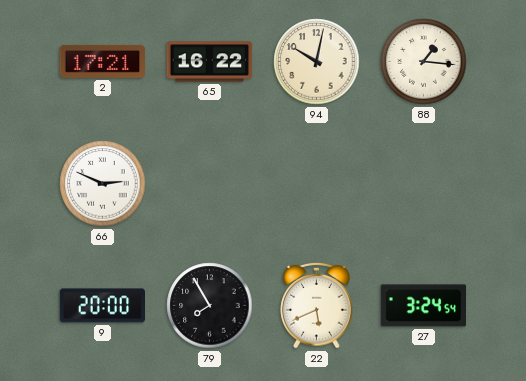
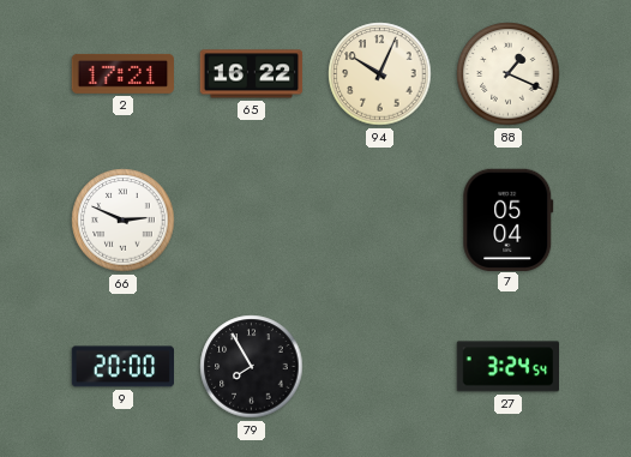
94: 10:02 -> 10:04 (380, 74)
88: 1:16 -> 1:19 (509, 74)
7: none -> 05:04 (509, 220)
22: 5:41 -> none (317, 305)
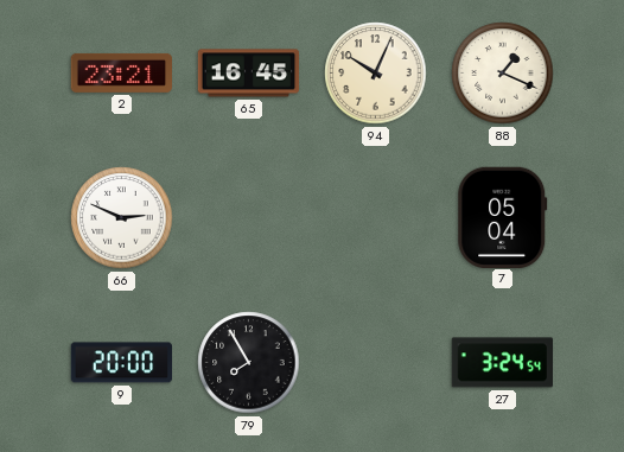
2: 17:21 -> 23:21 (121, 72)
65: 16:22 -> 16:45 (249, 74)
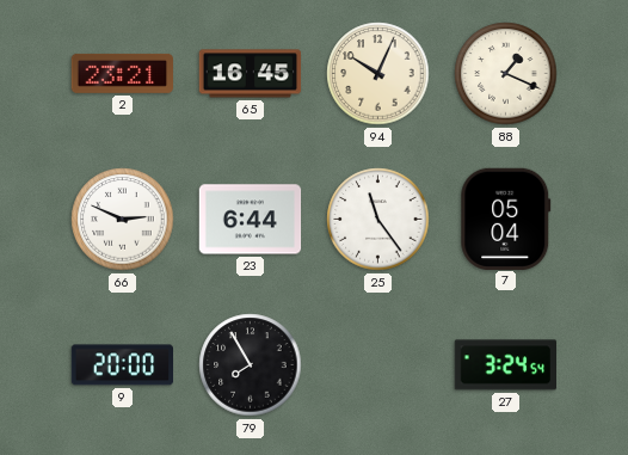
23: none -> 6:44 (251, 220)
25: none -> 11:24 (378, 220)
